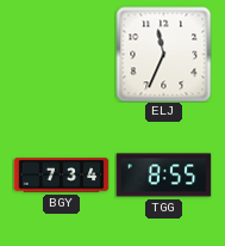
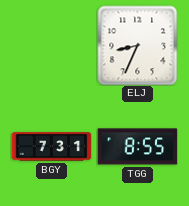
ELJ: 11:34 -> 8:34 (137, 45)
BGY: 7:34 -> 7:31 (51, 147)
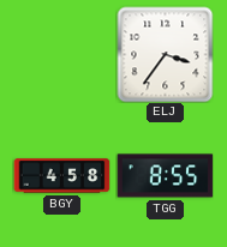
ELJ: 8:34 -> 3:36 (165, 54)
BGY: 7:31 -> 4:58 (61, 176)
